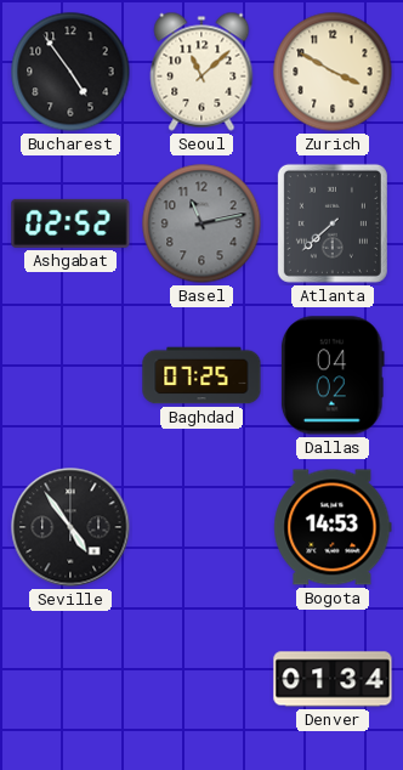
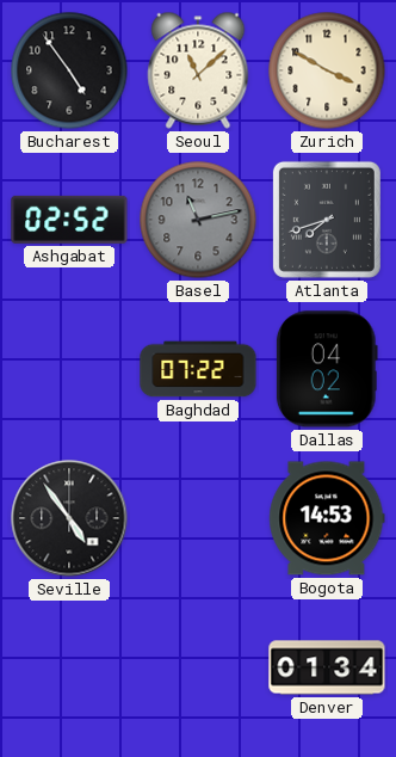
Atlanta: 7:38 -> 7:42 (327, 220)
Baghdad: 07:25 -> 07:22 (198, 369)
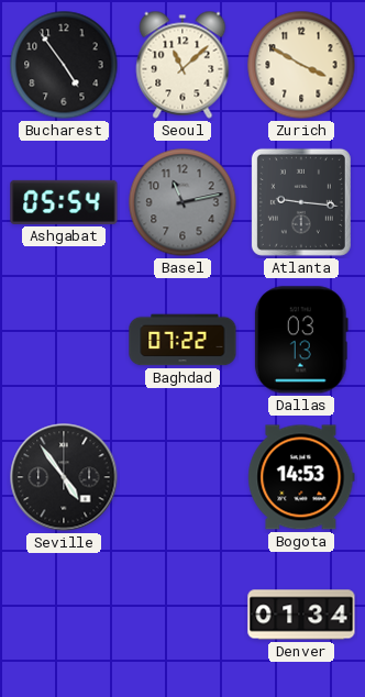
Ashgabat: 02:52 -> 05:54 (64, 202)
Atlanta: 7:42 -> 9:16 (301, 202)
Dallas: 04:02 -> 03:13 (301, 340)
